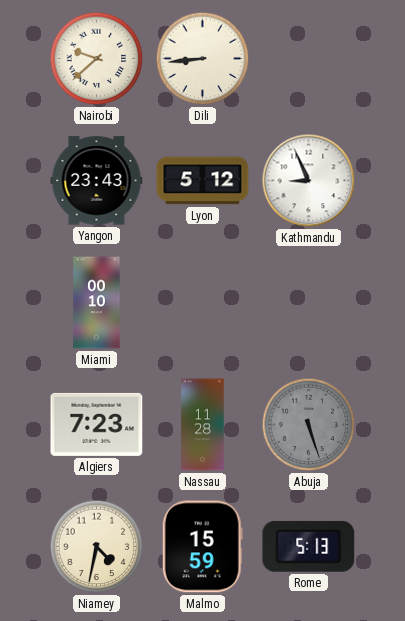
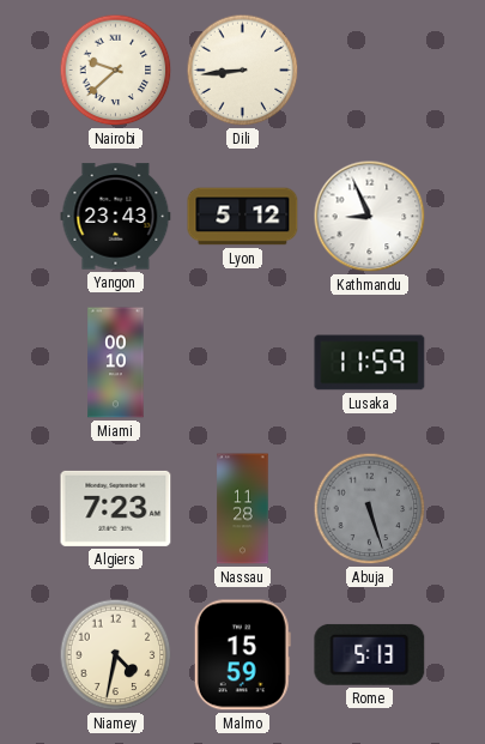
Lusaka: none -> 11:59 (370, 363)
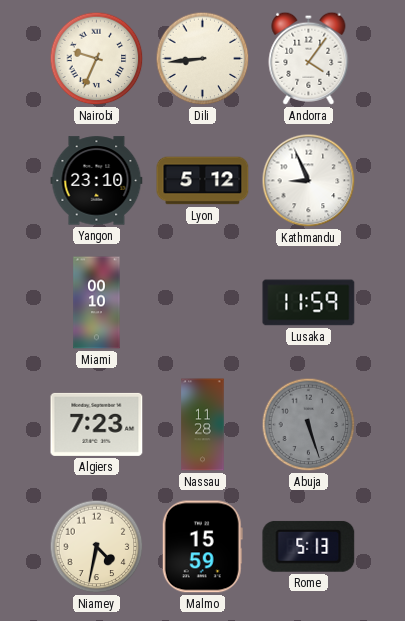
Nairobi: 9:38 -> 9:34 (97, 59)
Andorra: none -> 4:06 (309, 58)
Yangon: 23:43 -> 23:10 (97, 181)
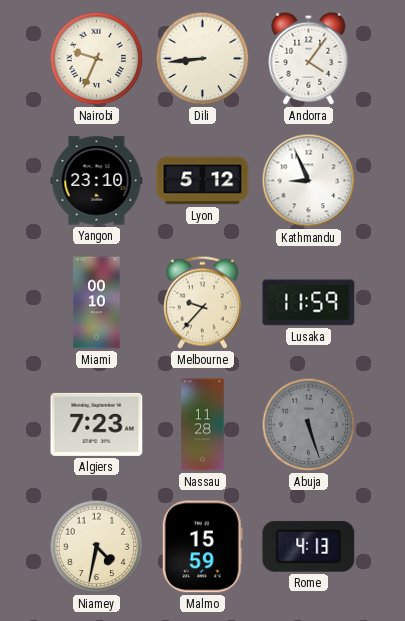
Melbourne: none -> 9:37 (202, 302)
Rome: 5:13 -> 4:13 (309, 546)
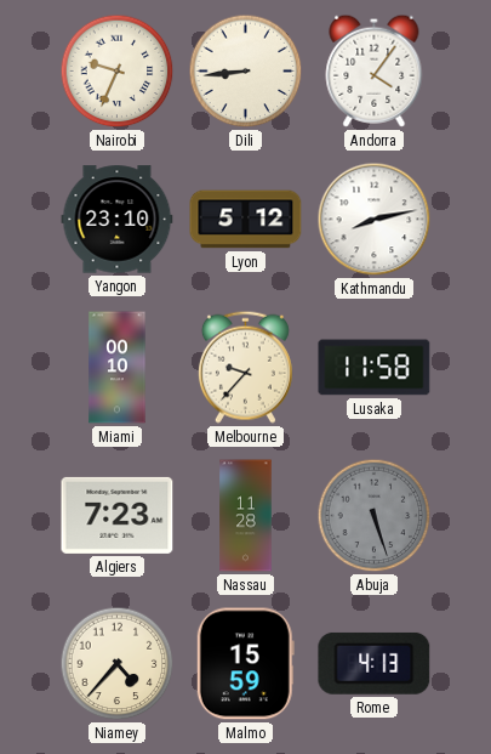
Kathmandu: 8:56 -> 8:13 (375, 220)
Lusaka: 11:59 -> 11:58 (375, 368)
Niamey: 4:32 -> 4:37 (118, 664)
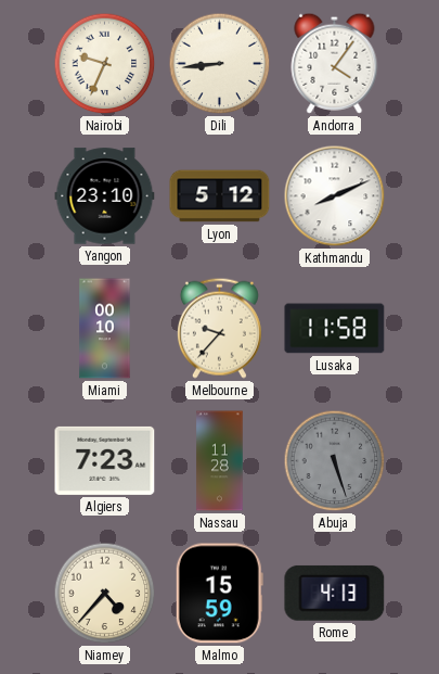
Kathmandu: 8:13 -> 8:11 (335, 196)
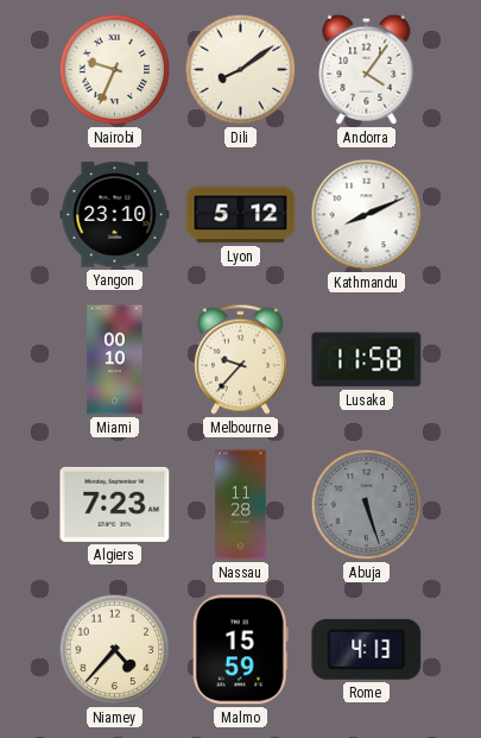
Dili: 8:44 -> 8:09 (241, 70)
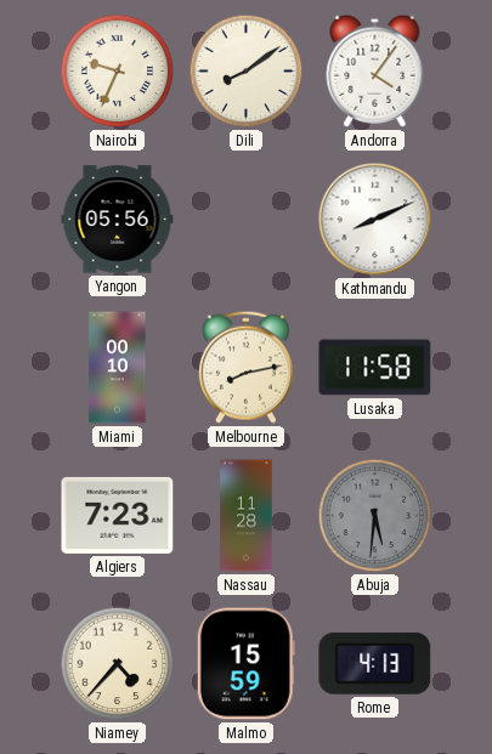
Yangon: 23:10 -> 05:56 (118, 220)
Lyon: 5:12 -> none (241, 215)
Melbourne: 9:37 -> 8:13 (245, 367)
Abuja: 5:27 -> 5:31 (375, 516)
